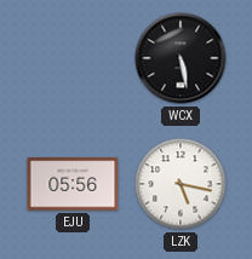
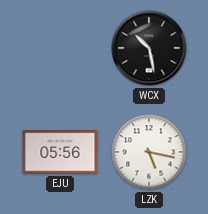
WCX: 5:28 -> 10:28 (149, 48)
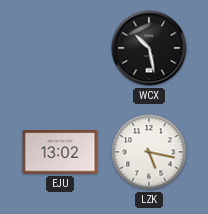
EJU: 05:56 -> 13:02 (60, 152)
